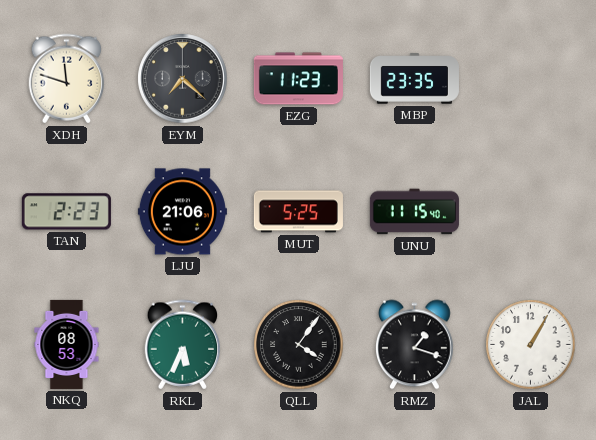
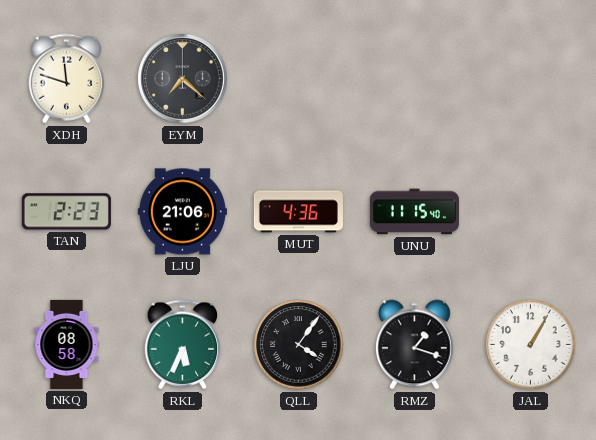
EZG: 11:23 -> none (298, 79)
MBP: 23:35 -> none (414, 79)
MUT: 5:25 -> 4:36 (298, 212)
NKQ: 08:53 -> 08:58 (67, 344)
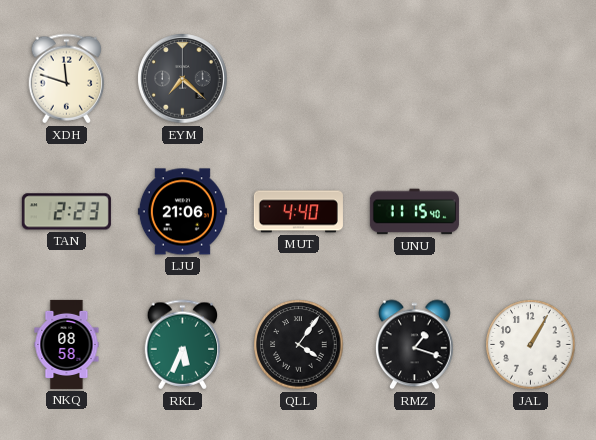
MUT: 4:36 -> 4:40 (298, 212)
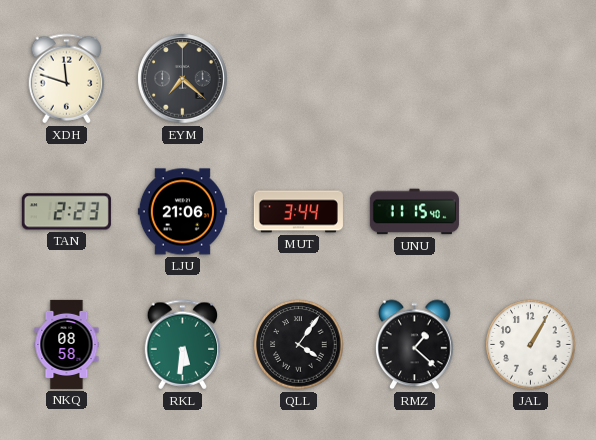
MUT: 4:40 -> 3:44 (298, 212)
RKL: 5:34 -> 5:31 (183, 345)
RMZ: 1:18 -> 1:22 (415, 345)
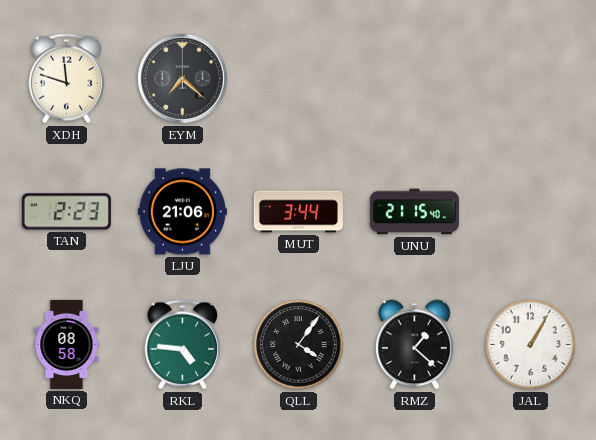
UNU: 11:15 -> 21:15 (414, 212)
RKL: 5:31 -> 4:46 (183, 345)
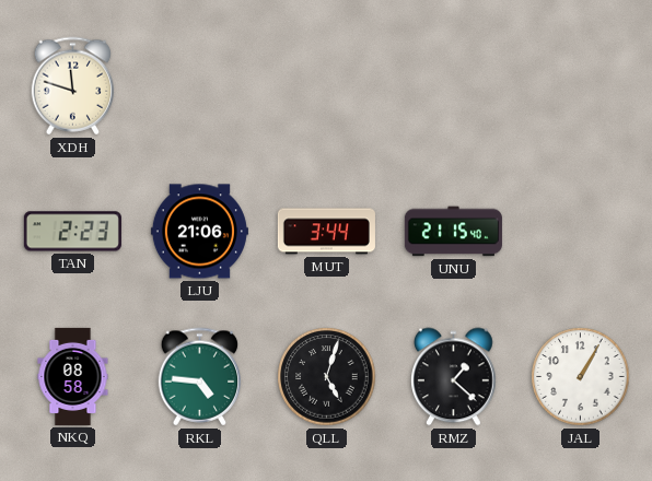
EYM: 7:22 -> none (183, 79)
QLL: 4:06 -> 5:03 (327, 377)
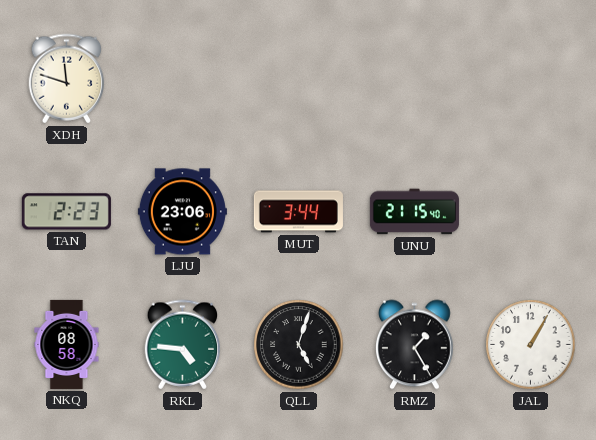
LJU: 21:06 -> 23:06 (182, 212)
RMZ: 1:22 -> 1:25 (415, 345)
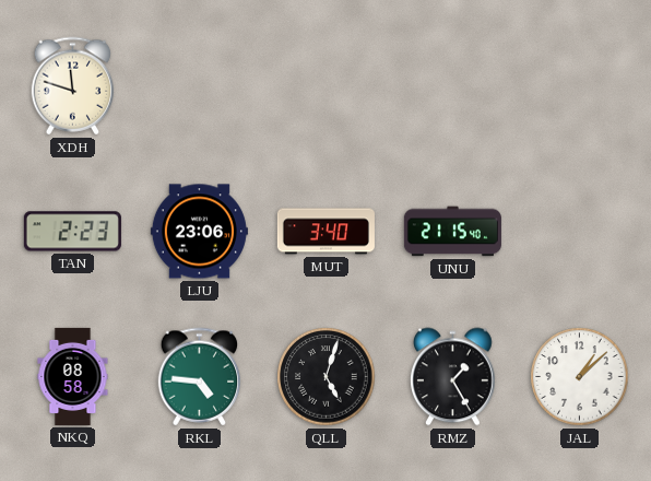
MUT: 3:44 -> 3:40 (325, 232)
JAL: 1:05 -> 1:08 (580, 377)
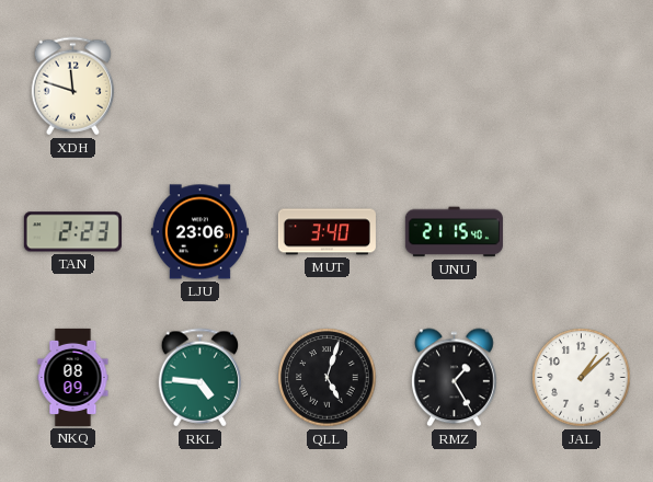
NKQ: 08:58 -> 08:09 (73, 377)
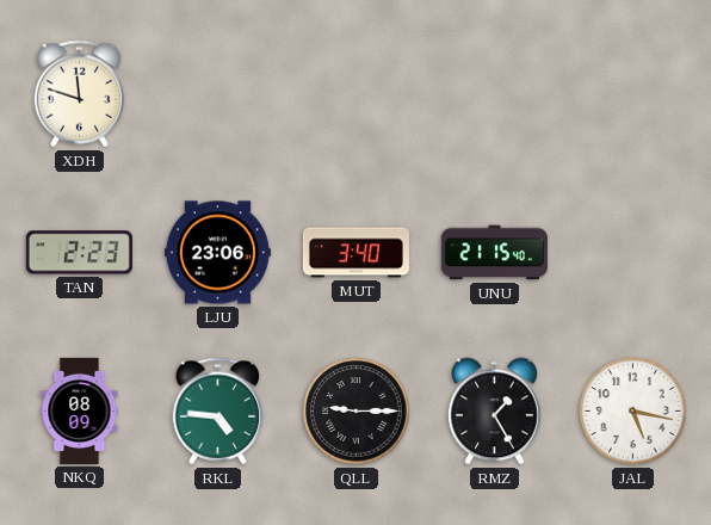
QLL: 5:03 -> 9:15 (357, 412)
JAL: 1:08 -> 5:17 (633, 412)
